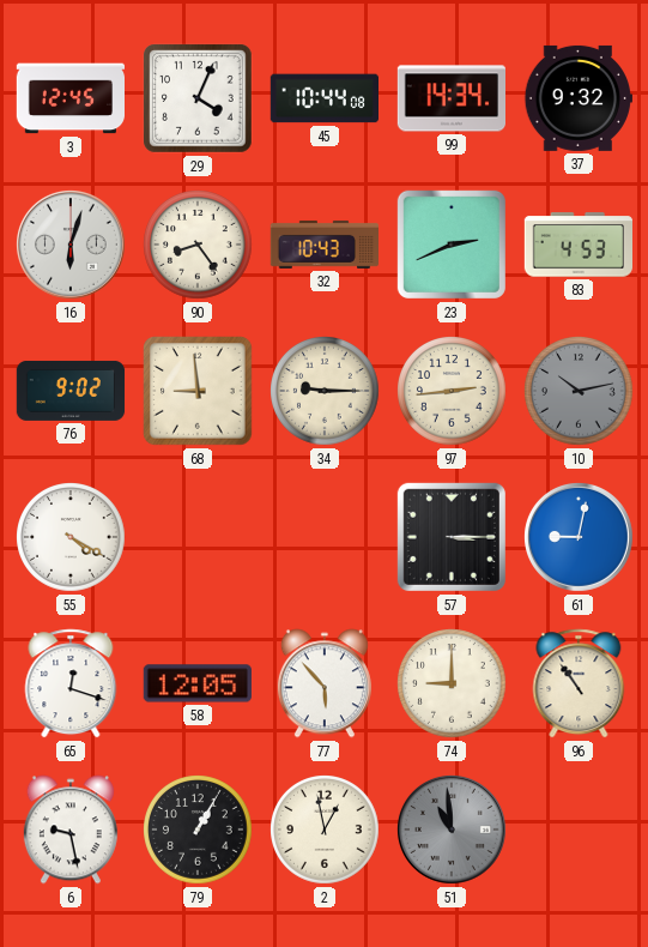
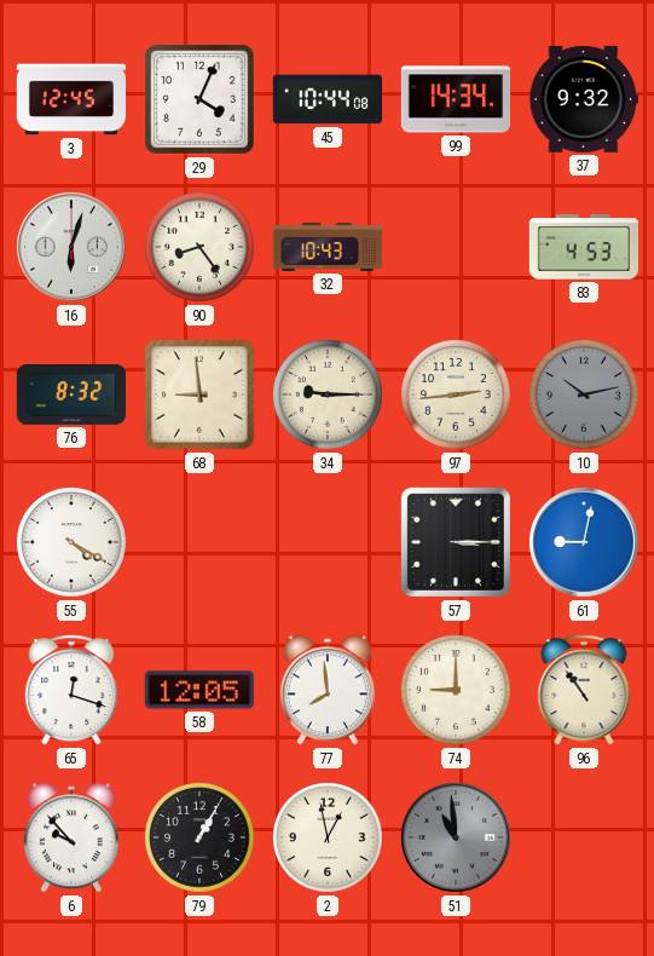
23: 2:41 -> none (452, 245)
76: 9:02 -> 8:32 (71, 395)
77: 5:53 -> 7:59 (328, 690)
6: 9:28 -> 9:53 (71, 837)
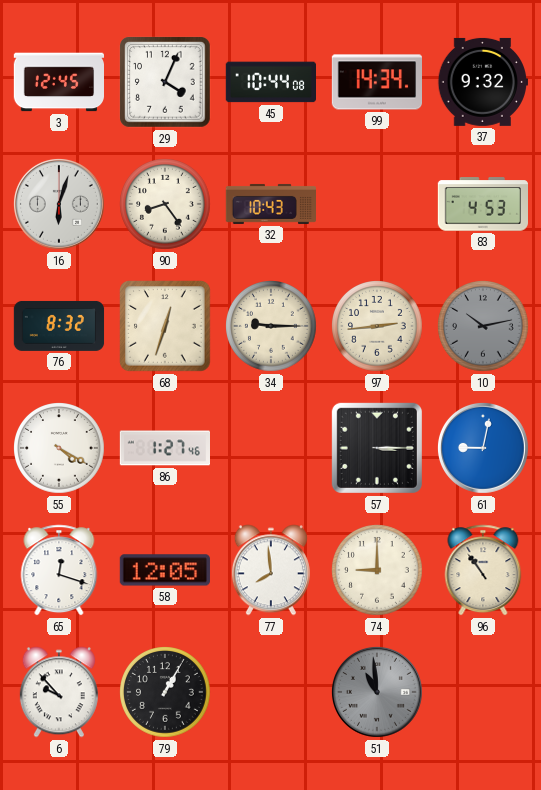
68: 8:59 -> 12:33 (165, 326)
86: none -> 1:27 (164, 448)
2: 12:58 -> none (329, 839)
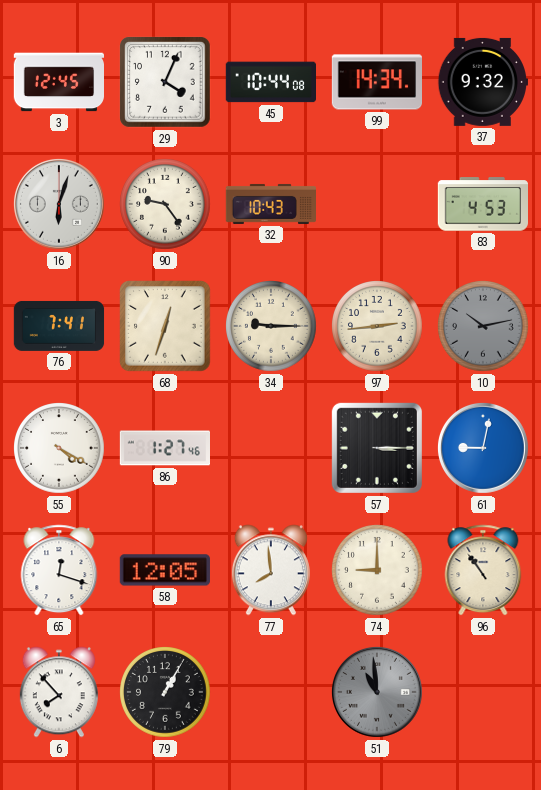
90: 8:24 -> 9:24 (166, 205)
76: 8:32 -> 7:41 (59, 326)
6: 9:53 -> 7:53 (59, 692)
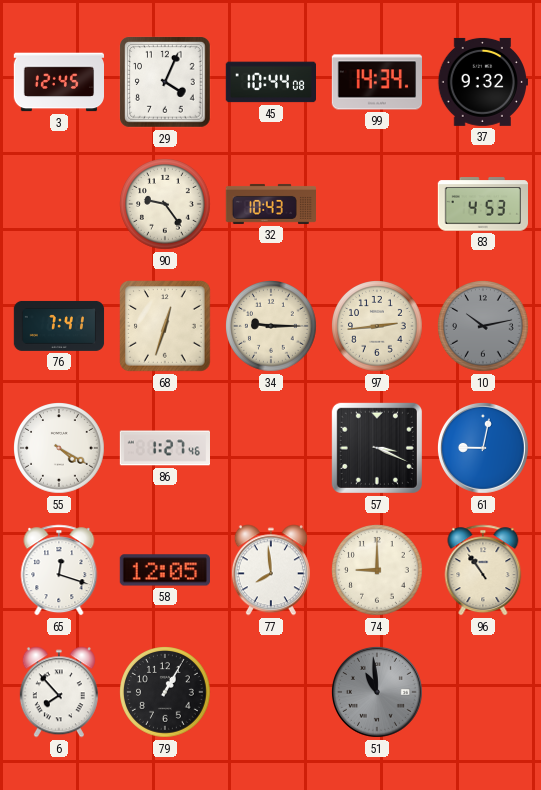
16: 6:03 -> none (59, 204)
57: 3:15 -> 3:19 (377, 448)
